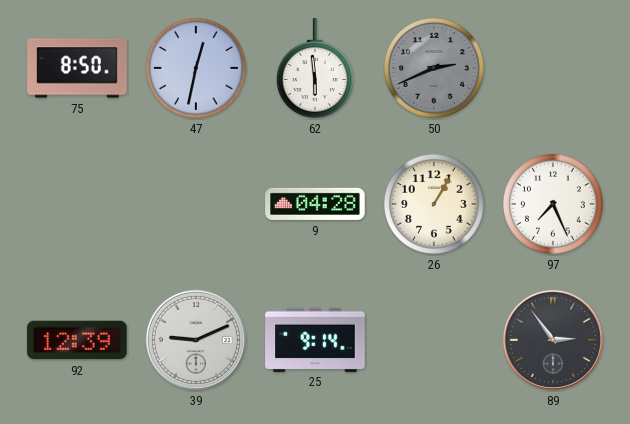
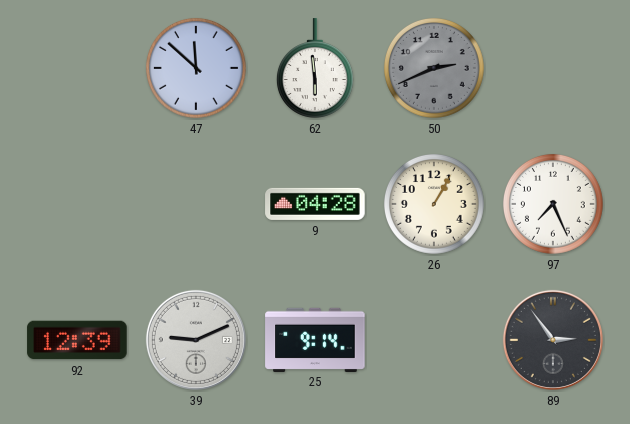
75: 8:50 -> none (77, 68)
47: 12:32 -> 11:52 (196, 68)
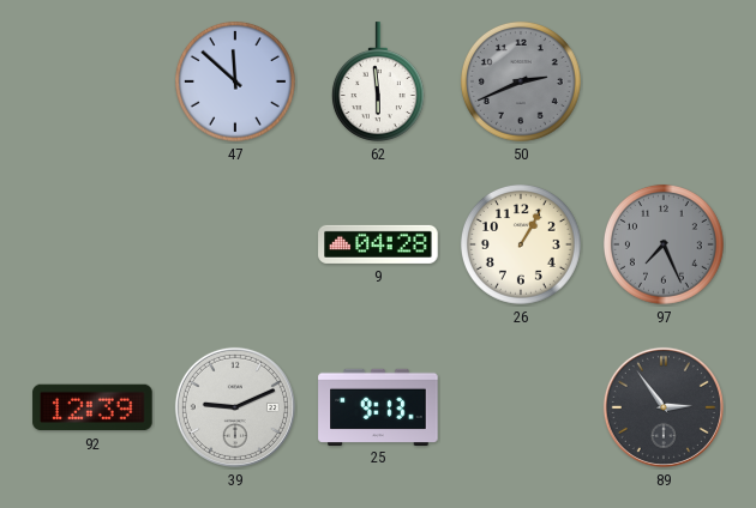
97 dial: white -> grey (664, 244)
25: 9:14 -> 9:13 (378, 406)
